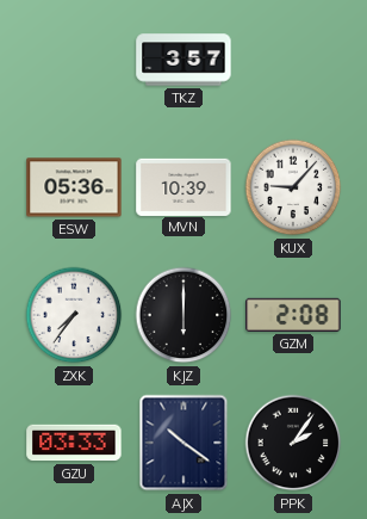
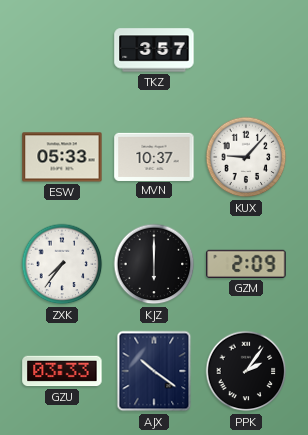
ESW: 05:36 -> 05:33 (62, 157)
MVN: 10:39 -> 10:37 (154, 156)
GZM: 2:08 -> 2:09 (246, 264)
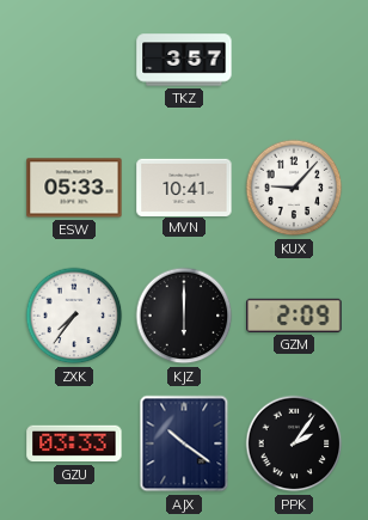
MVN: 10:37 -> 10:41 (184, 186)
